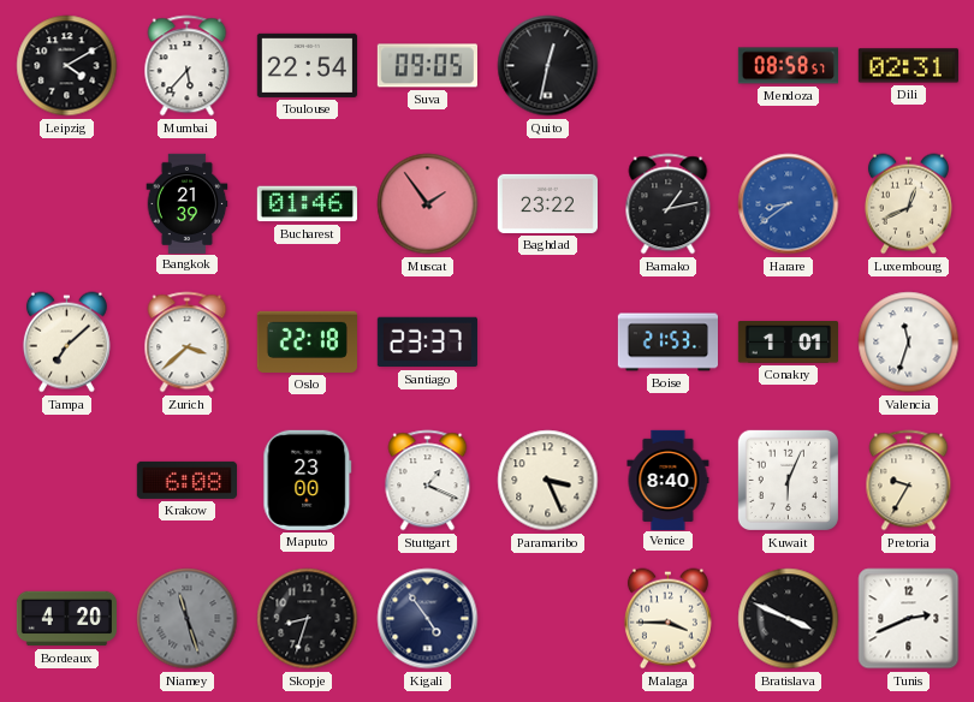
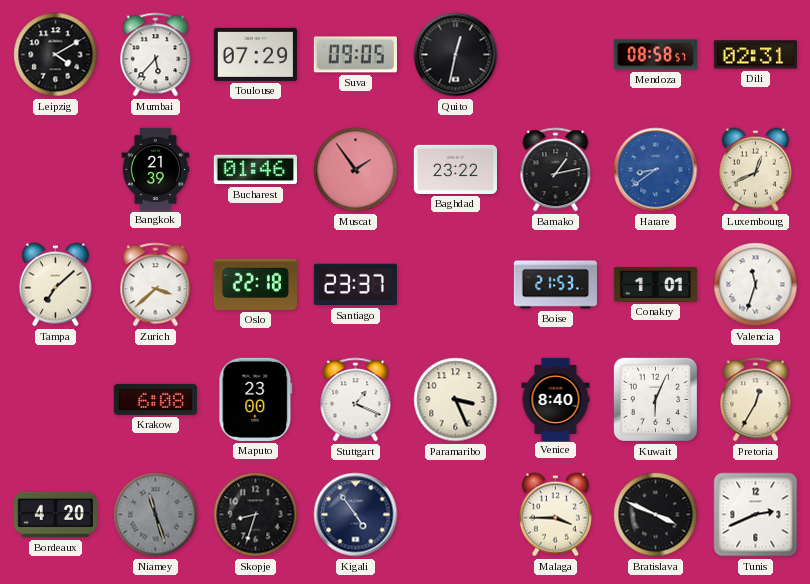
Toulouse: 22:54 -> 07:29 (255, 54)
Pretoria: 9:35 -> 12:35 (756, 400)
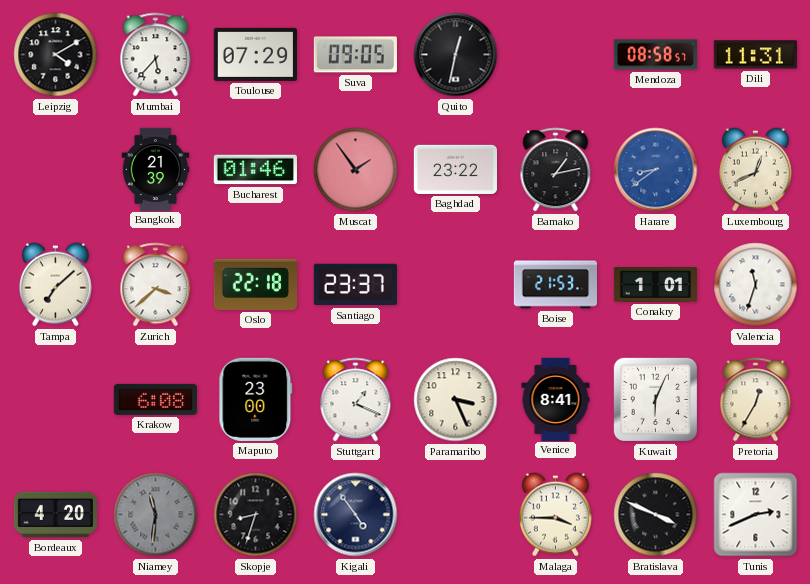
Dili: 02:31 -> 11:31 (755, 55)
Venice: 8:40 -> 8:41 (556, 399)
Niamey: 11:27 -> 11:31 (156, 515)
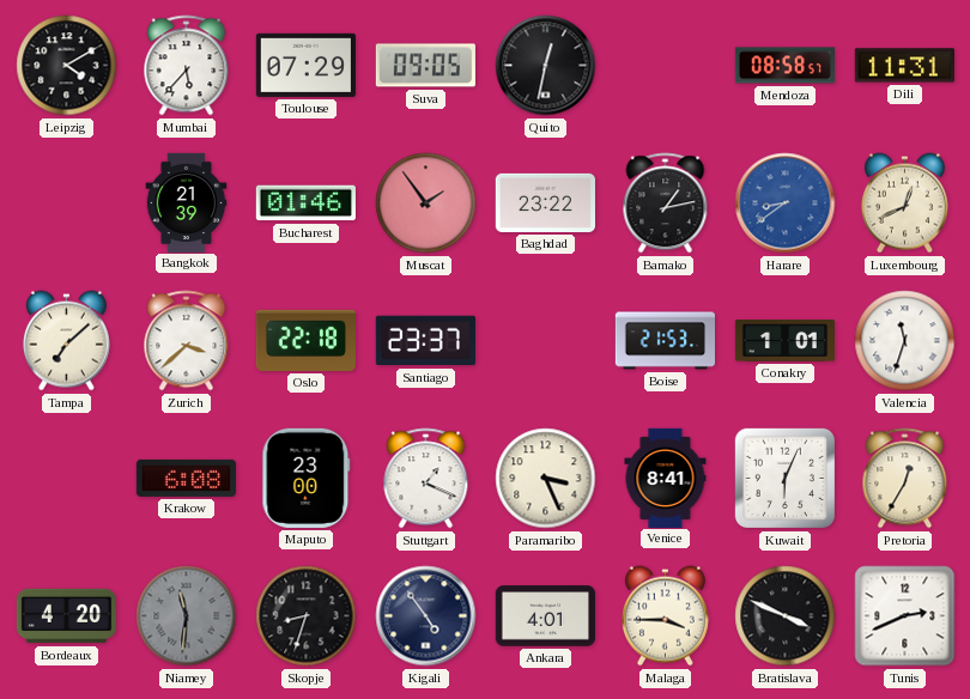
Ankara: none -> 4:01 (545, 616)
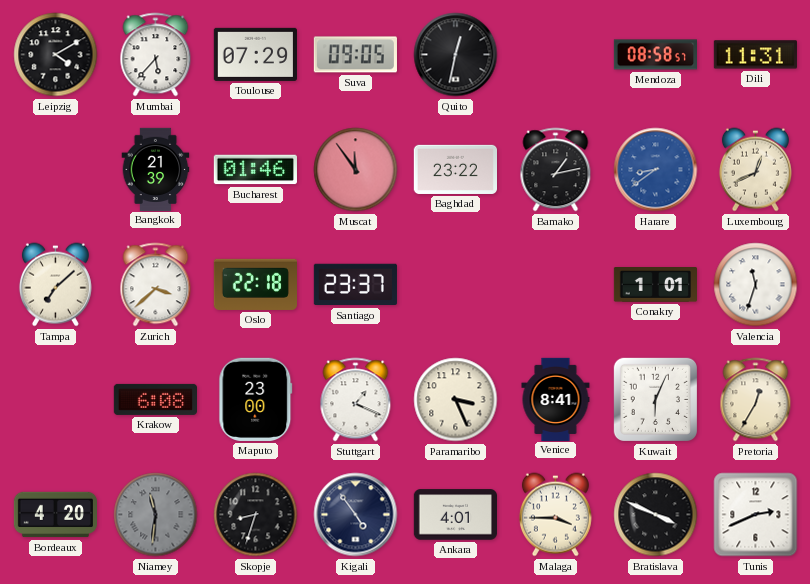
Muscat: 1:54 -> 11:54 (356, 170)
Boise: 21:53 -> none (665, 341)
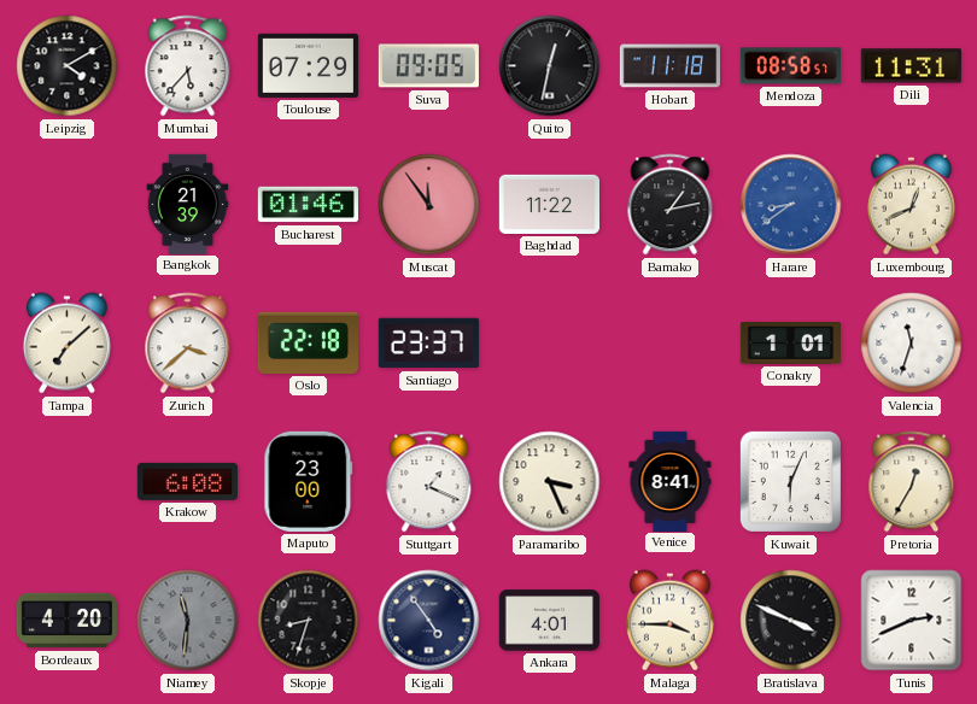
Hobart: none -> 11:18 (669, 66)
Baghdad: 23:22 -> 11:22 (549, 204)
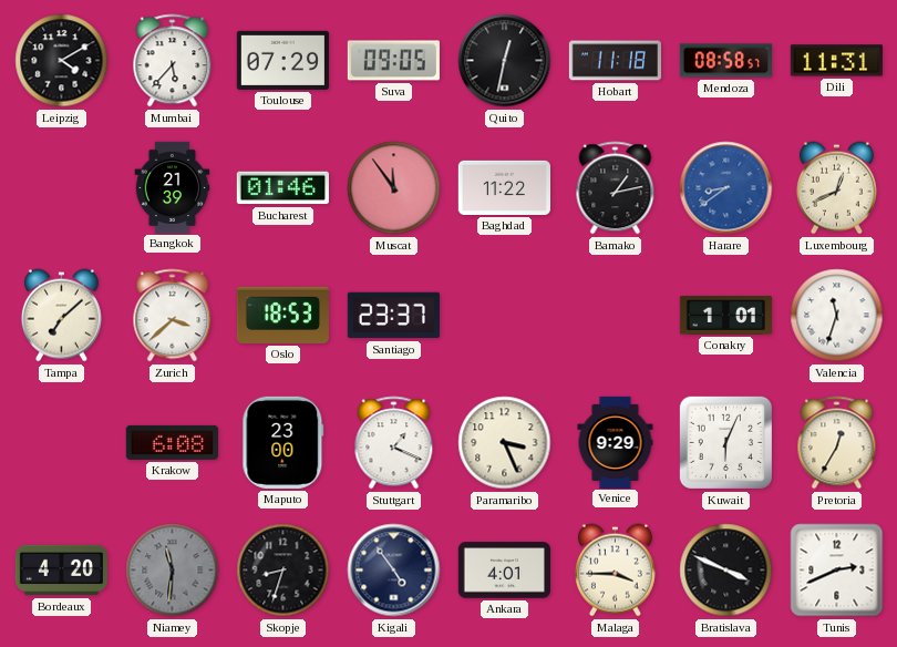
Oslo: 22:18 -> 18:53 (282, 315)
Venice: 8:41 -> 9:29 (616, 442)
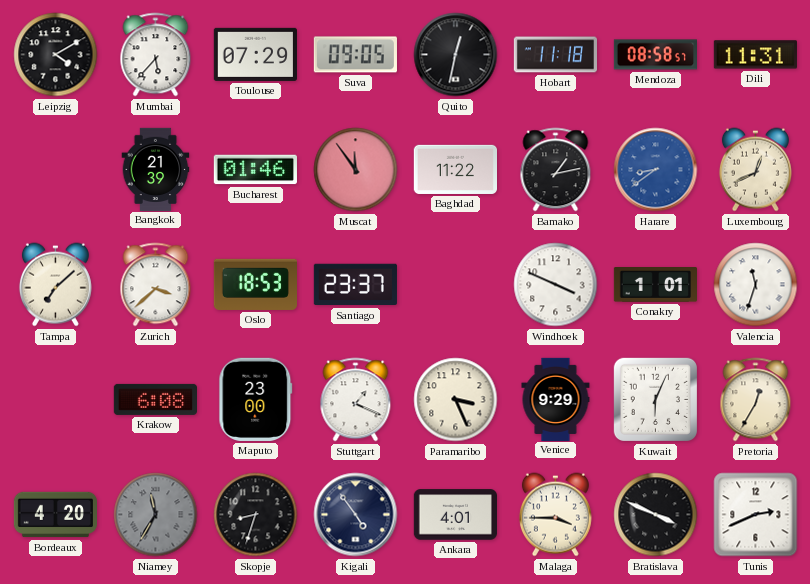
Windhoek: none -> 3:49 (556, 285)
Niamey: 11:31 -> 11:35 (156, 515)
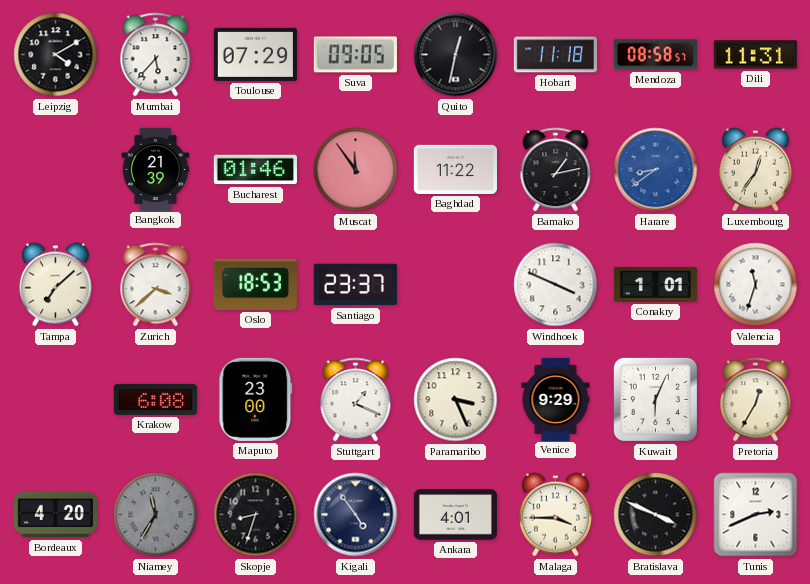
Luxembourg: 12:41 -> 12:36 (755, 170)
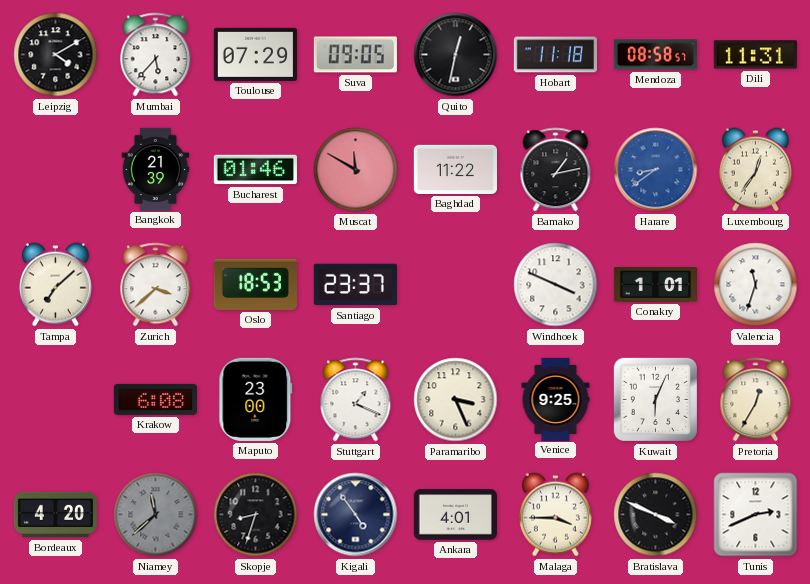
Muscat: 11:54 -> 11:50 (356, 170)
Venice: 9:29 -> 9:25 (556, 399)
Niamey: 11:35 -> 11:38 (156, 515)
